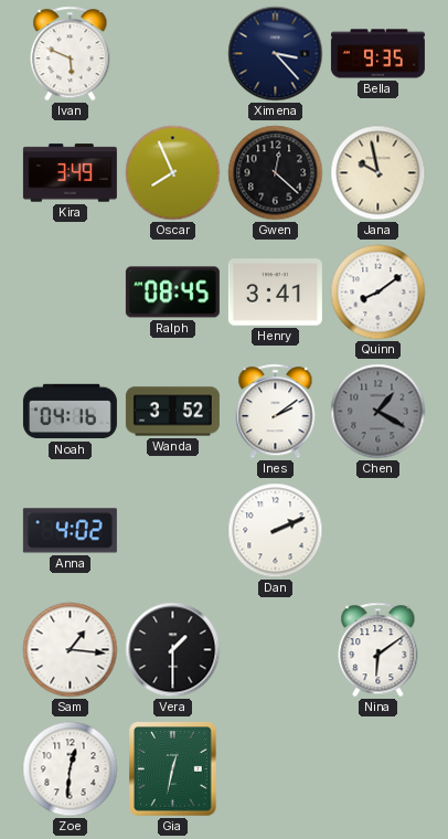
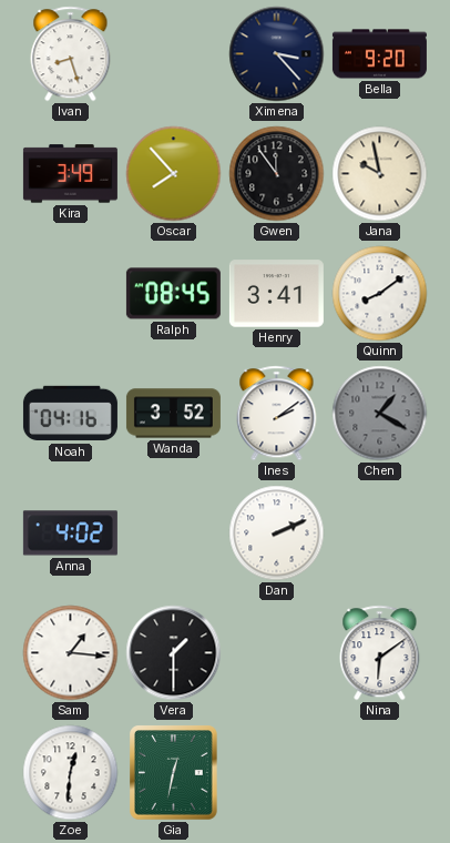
Ivan: 5:49 -> 8:27 (71, 54)
Bella: 9:35 -> 9:20 (379, 54)
Oscar: 7:56 -> 7:53 (174, 174)
Gwen: 12:22 -> 11:54 (277, 174)
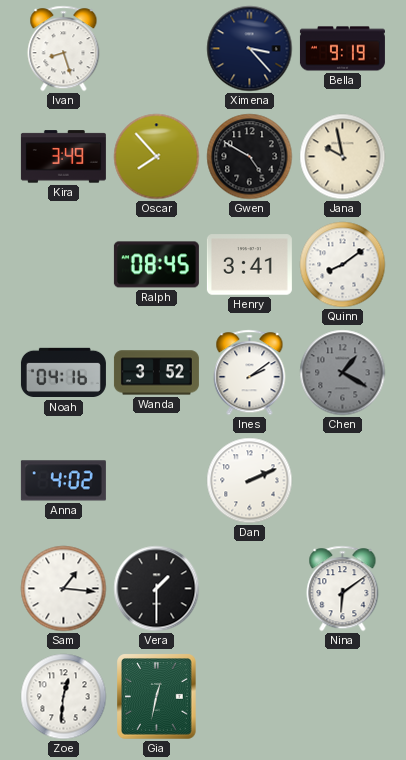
Bella: 9:20 -> 9:19 (342, 49)
Gwen: 11:54 -> 4:50 (250, 157)
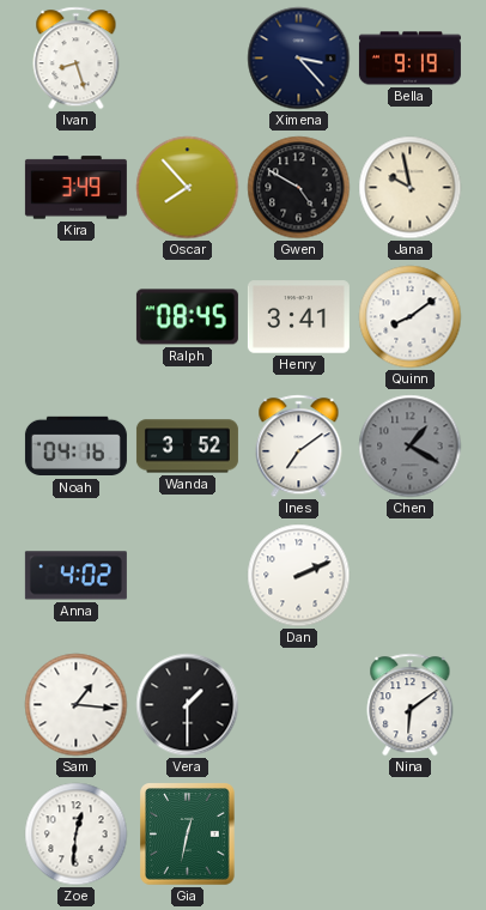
Ines: 2:09 -> 7:09 (299, 447)
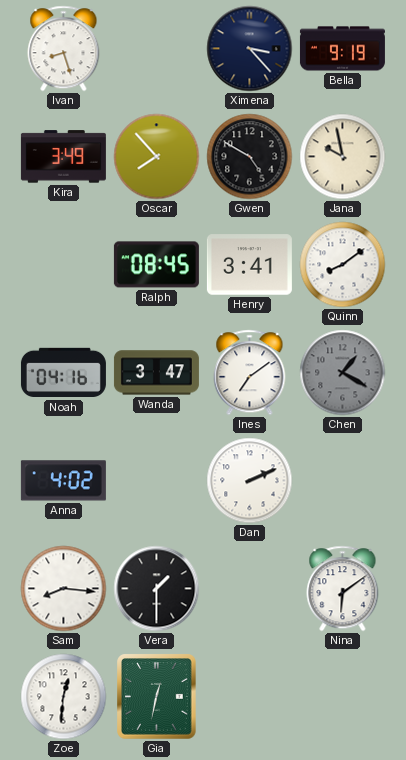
Wanda: 3:52 -> 3:47 (156, 373)
Sam: 1:16 -> 8:16 (64, 589)
